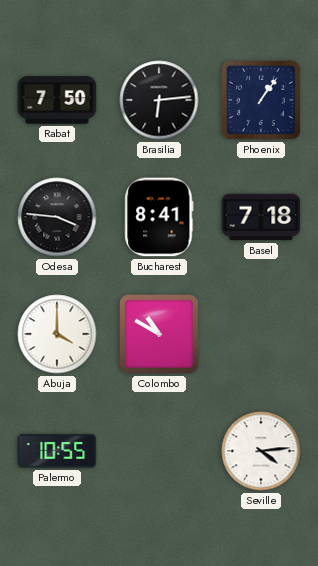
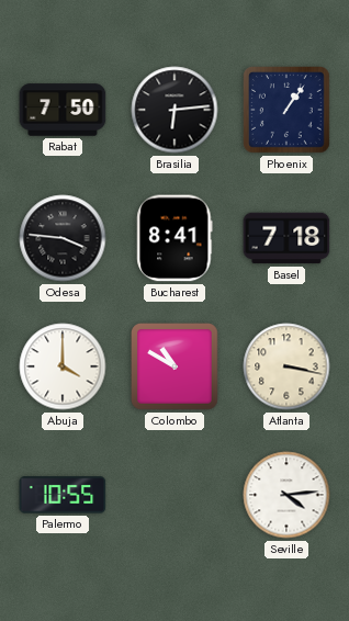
Atlanta: none -> 3:17 (286, 366)
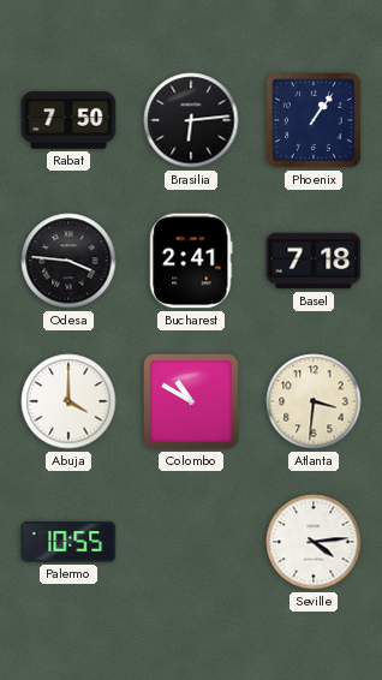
Bucharest: 8:41 -> 2:41 (191, 261)
Atlanta: 3:17 -> 3:31 (314, 401)
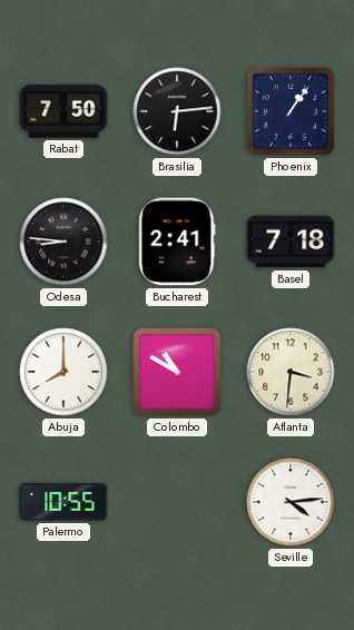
Odesa: 3:46 -> 8:46 (63, 242)
Abuja: 4:00 -> 8:00 (63, 372)
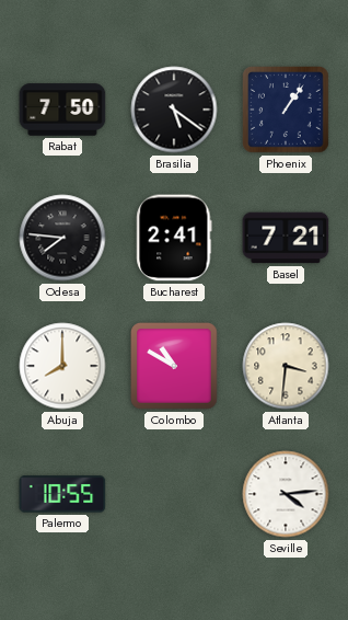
Brasilia: 6:14 -> 5:21 (174, 110)
Odesa: 8:46 -> 7:46 (62, 238)
Basel: 7:18 -> 7:21 (286, 238)
